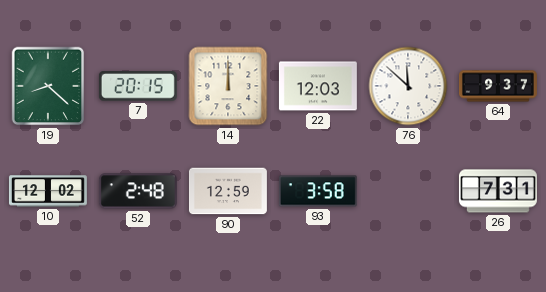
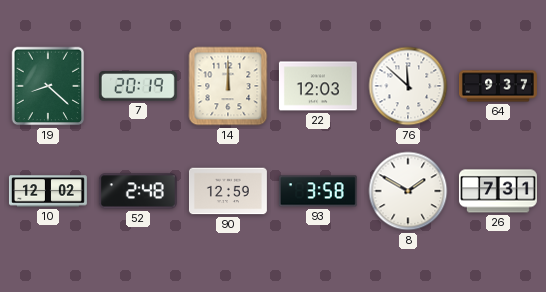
7: 20:15 -> 20:19 (138, 86)
8: none -> 1:50 (408, 191)
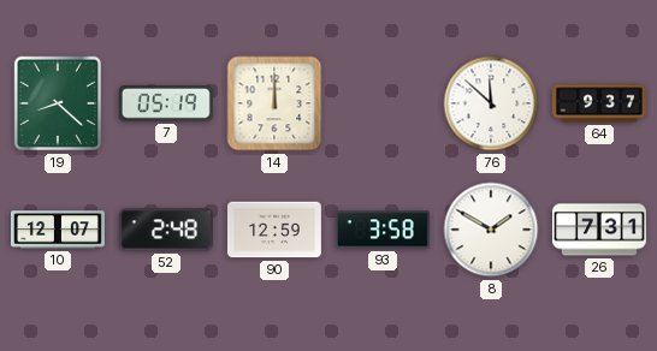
7: 20:19 -> 05:19 (166, 103)
22: 12:03 -> none (318, 86)
10: 12:02 -> 12:07 (58, 230)
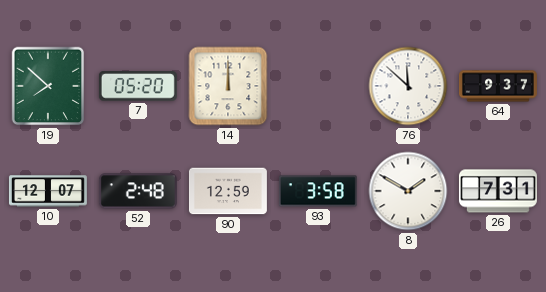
19: 8:22 -> 7:52 (48, 86)
7: 05:19 -> 05:20 (138, 86)
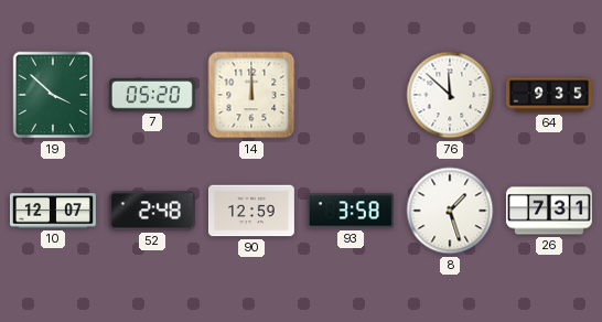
19: 7:52 -> 3:52 (53, 95)
64: 9:37 -> 9:35 (550, 95)
8: 1:50 -> 1:27 (450, 211)
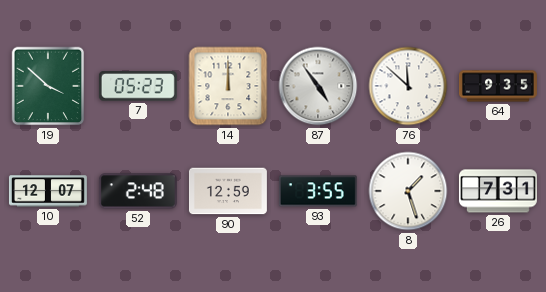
7: 05:20 -> 05:23 (138, 86)
87: none -> 4:54 (318, 86)
93: 3:58 -> 3:55 (318, 191)
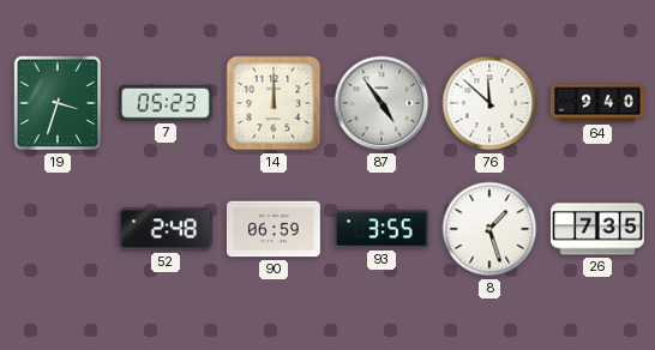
19: 3:52 -> 3:33 (58, 103)
64: 9:35 -> 9:40 (599, 103)
10: 12:07 -> none (48, 191)
90: 12:59 -> 06:59 (274, 229)
26: 7:31 -> 7:35 (597, 229)
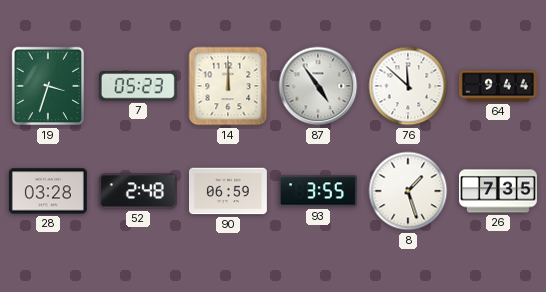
64: 9:40 -> 9:44 (499, 86)
28: none -> 03:28 (48, 191)
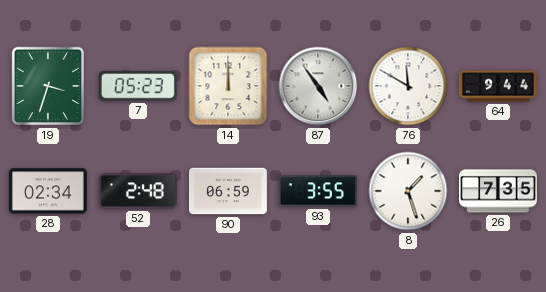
76: 11:52 -> 11:50 (408, 86)
28: 03:28 -> 02:34 (48, 191)
